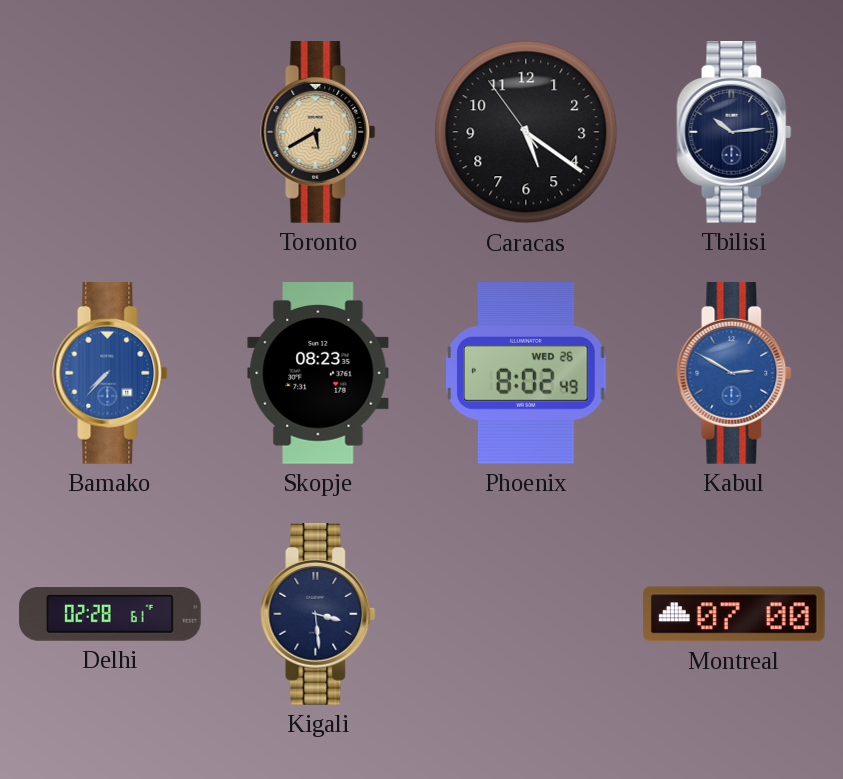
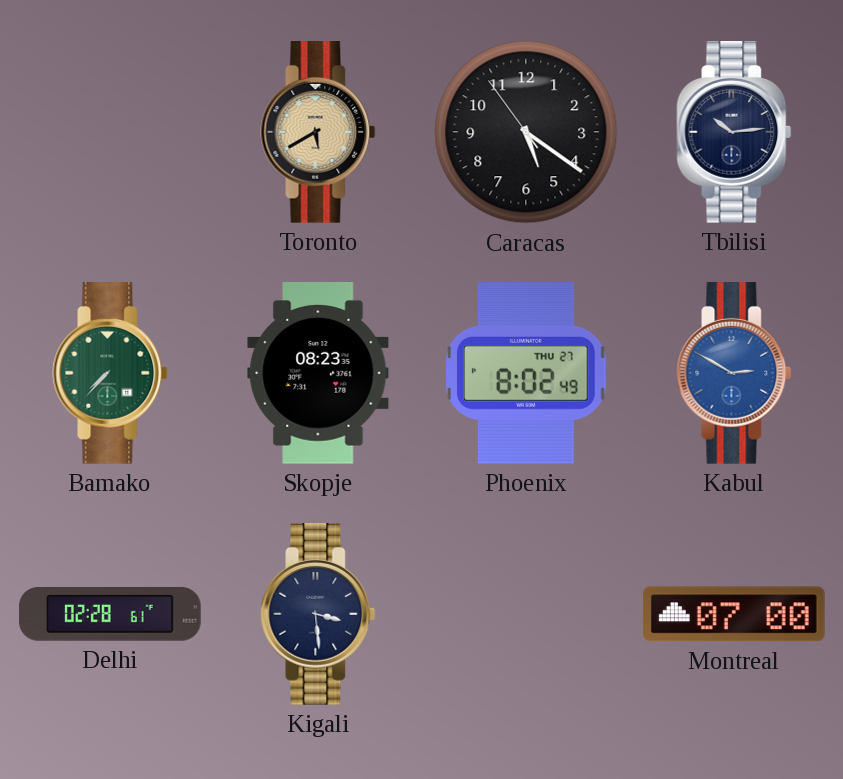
Bamako dial: blue -> green (110, 374)
Phoenix date: WED 26 -> THU 27 (526, 374)
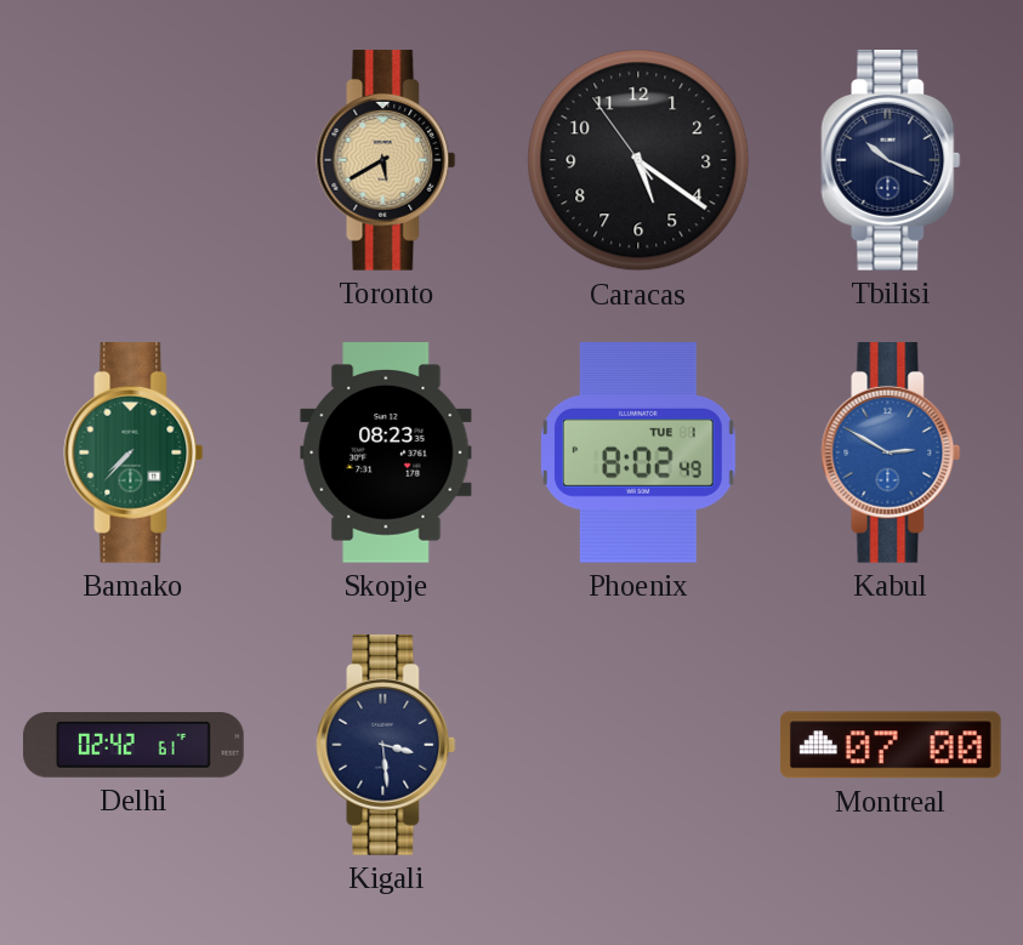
Tbilisi: 10:14 -> 10:19 (891, 161)
Phoenix date: THU 27 -> TUE 1 (638, 454)
Delhi: 02:28 -> 02:42 (133, 746)
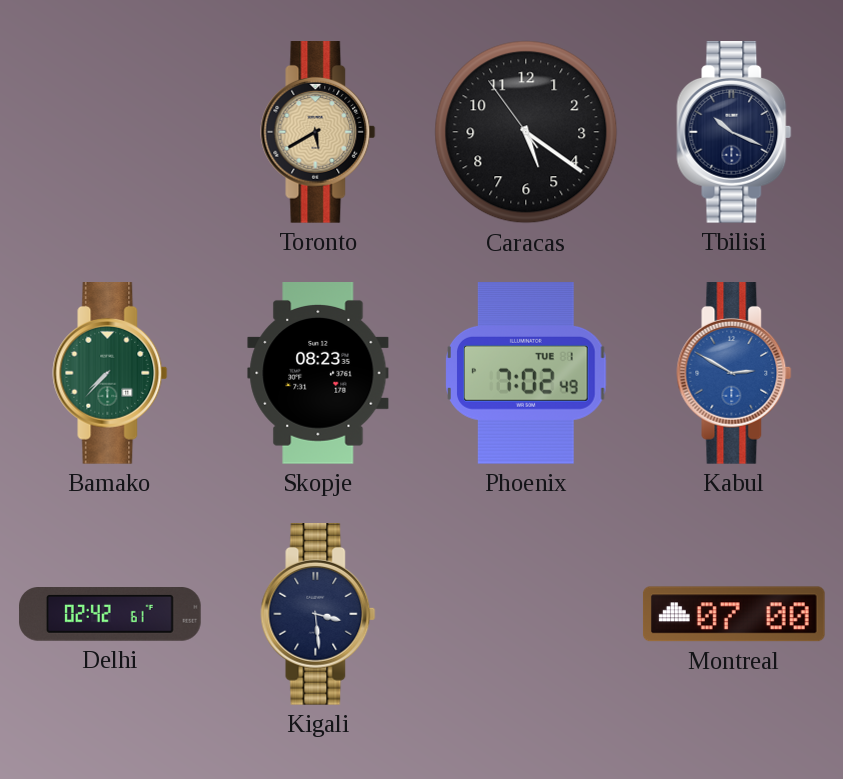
Phoenix: 8:02 -> 7:02 (526, 374)
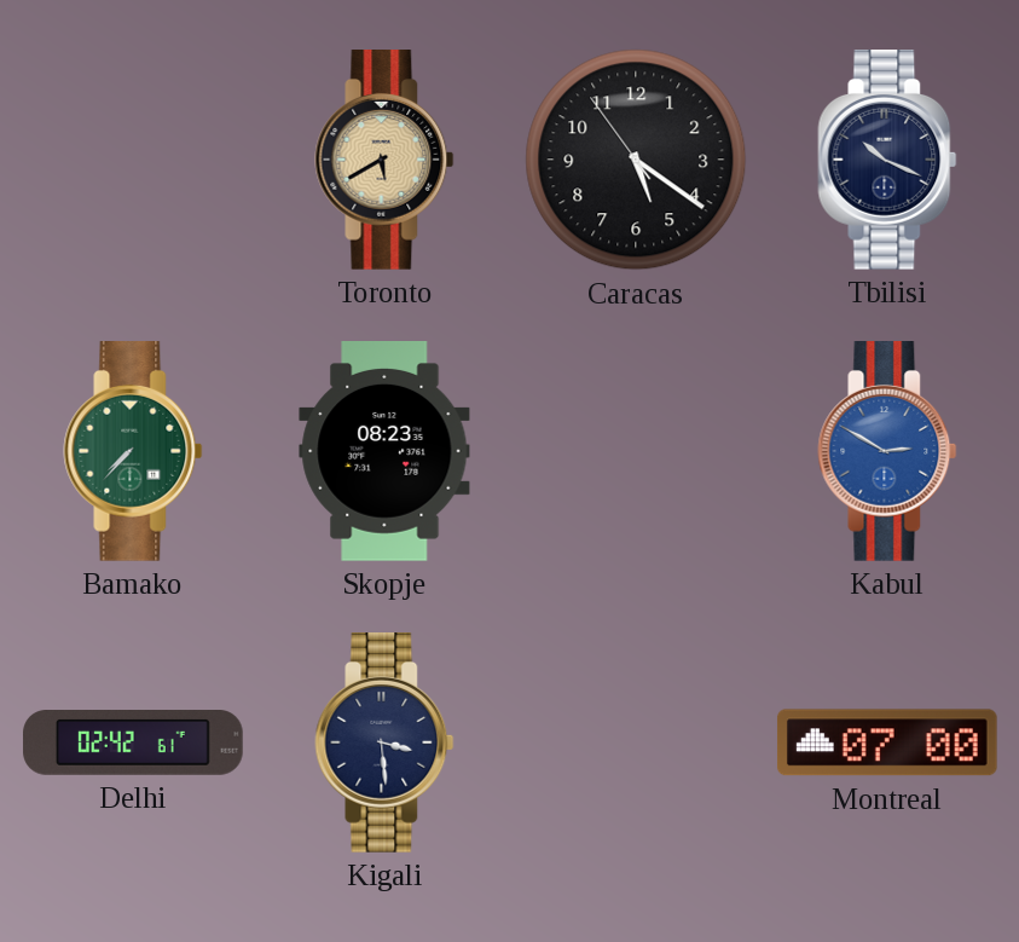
Phoenix: 7:02 -> none (526, 374)
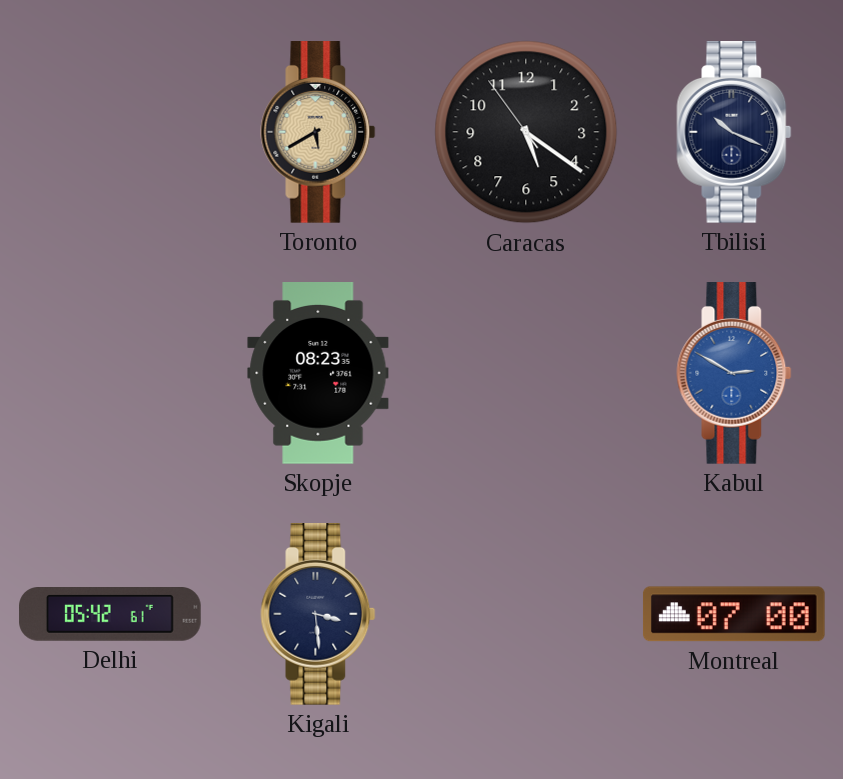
Bamako: 7:37 -> none (133, 452)
Delhi: 02:42 -> 05:42 (110, 615)
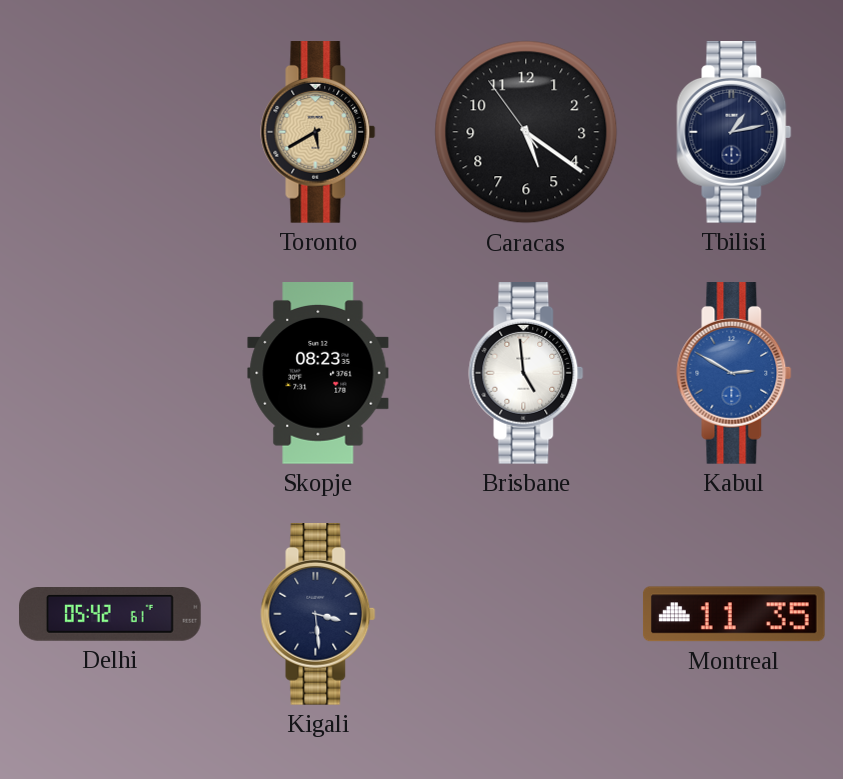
Tbilisi: 10:19 -> 1:13 (734, 133)
Brisbane: none -> 4:59 (526, 374)
Montreal: 07:00 -> 11:35 (734, 614)
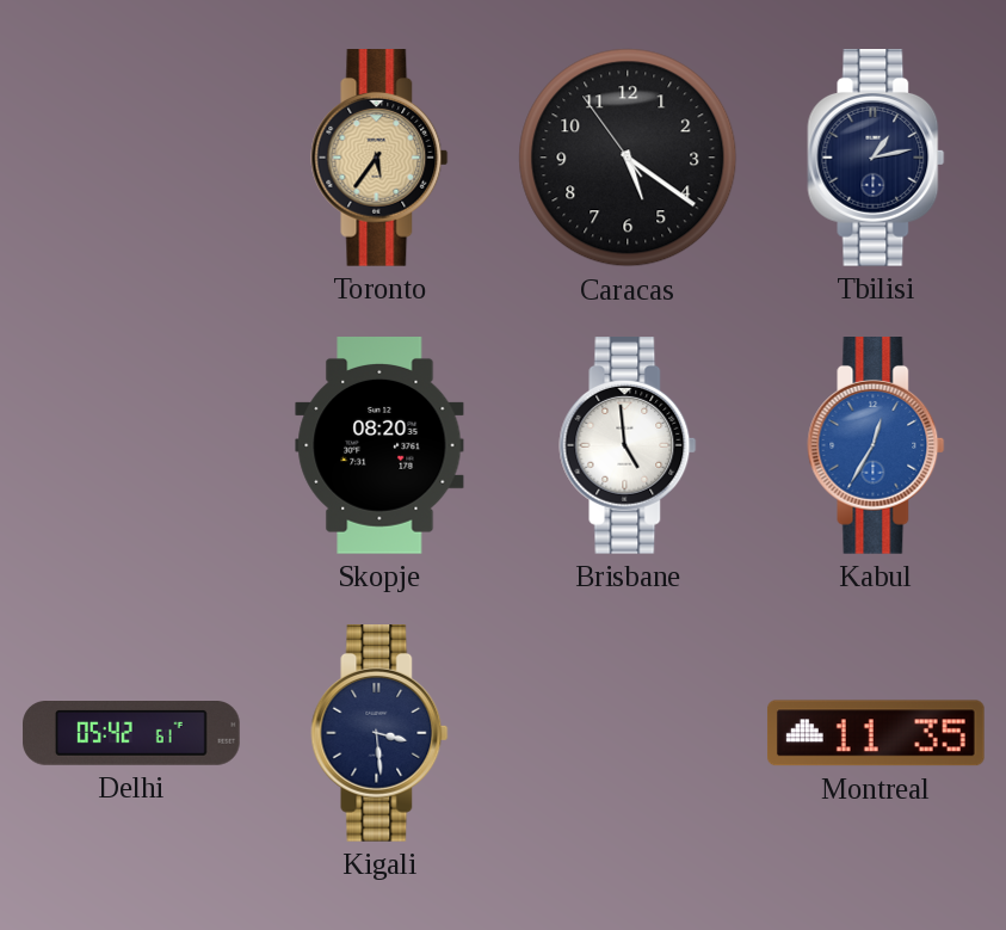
Toronto: 5:40 -> 5:36 (379, 159)
Skopje: 08:23 -> 08:20 (379, 446)
Kabul: 2:50 -> 12:35 (876, 446)
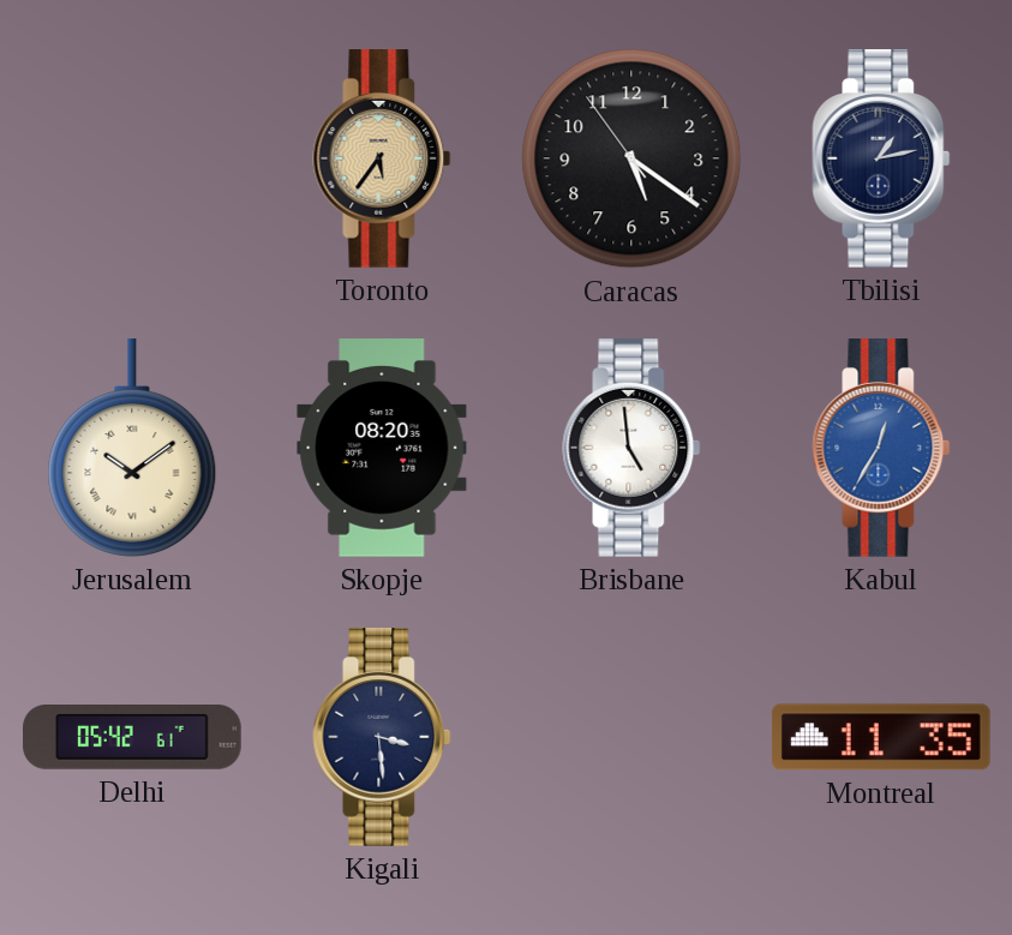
Jerusalem: none -> 10:09 (132, 448)
